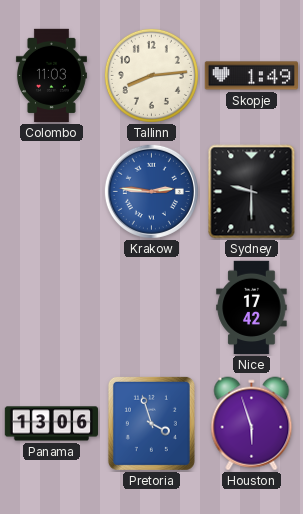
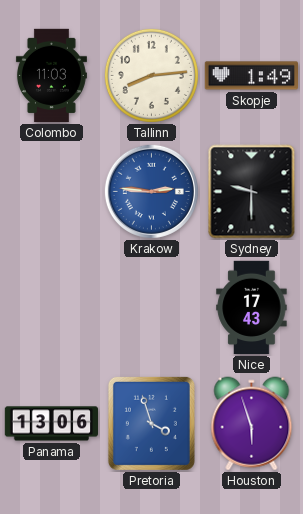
Nice: 17:42 -> 17:43 (252, 308)
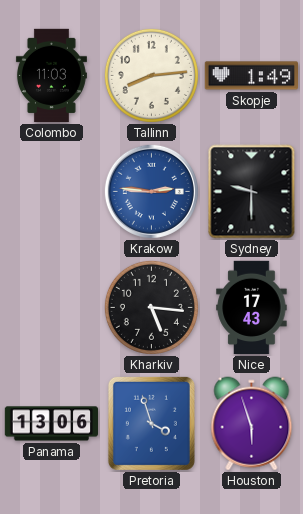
Kharkiv: none -> 5:16 (151, 307)
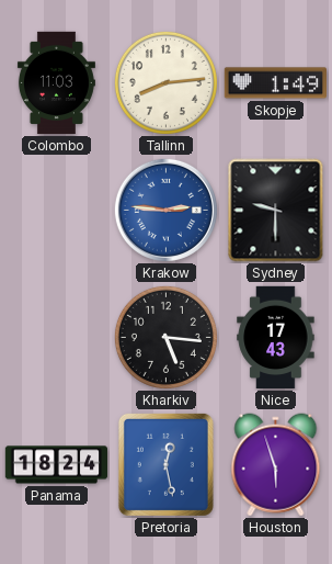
Panama: 13:06 -> 18:24 (57, 465)
Pretoria: 3:57 -> 12:28 (165, 464)
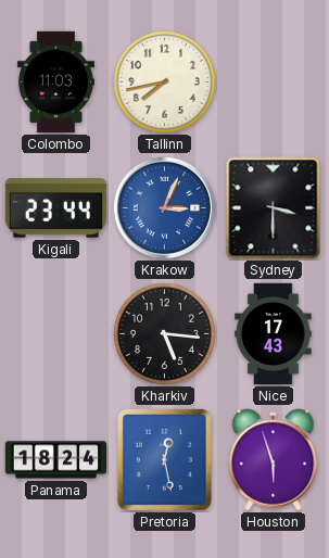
Tallinn: 8:14 -> 7:43 (164, 81)
Skopje: 1:49 -> none (275, 83)
Kigali: none -> 23:44 (55, 208)
Krakow: 2:46 -> 3:04 (164, 207)
Sydney: 9:30 -> 3:30 (274, 208)
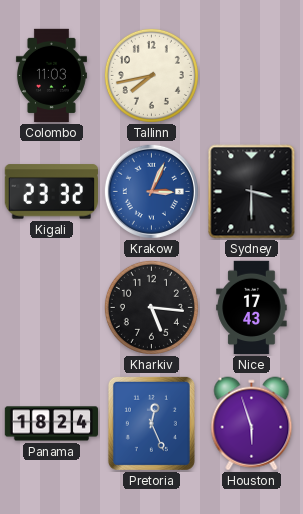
Kigali: 23:44 -> 23:32 (51, 192)
Pretoria: 12:28 -> 12:26 (151, 423)
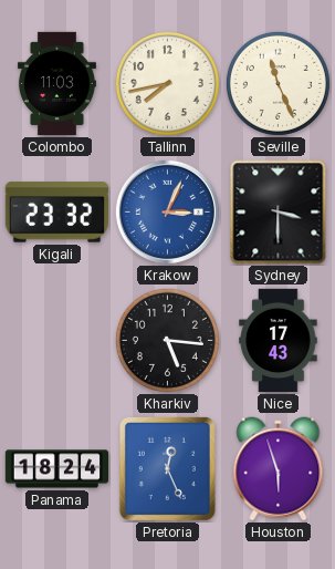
Seville: none -> 11:26 (278, 83)
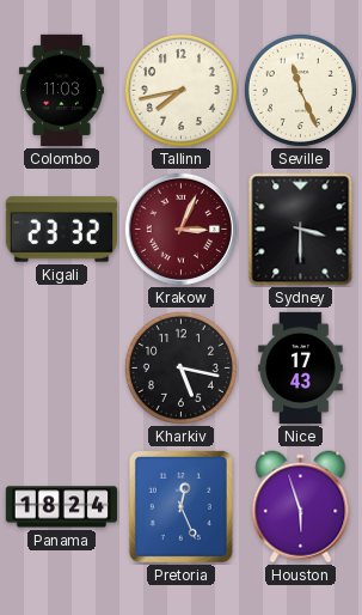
Krakow dial: blue -> burgundy (180, 229)
Kharkiv: 5:16 -> 5:17 (180, 367)
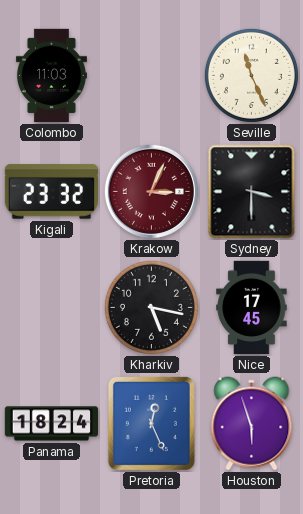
Tallinn: 7:43 -> none (180, 90)
Nice: 17:43 -> 17:45 (252, 308)
